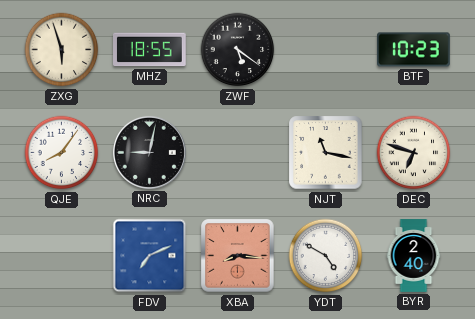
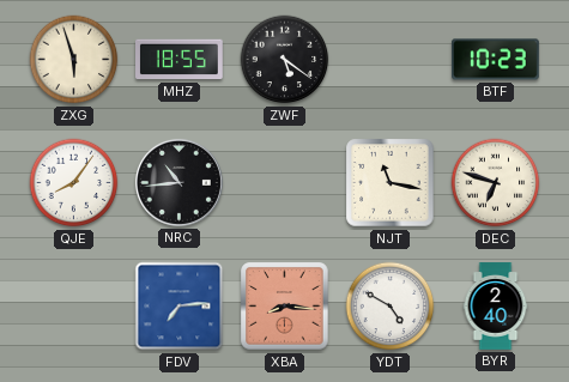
NRC: 9:02 -> 10:44 (178, 182)
FDV: 7:11 -> 7:14 (180, 307)
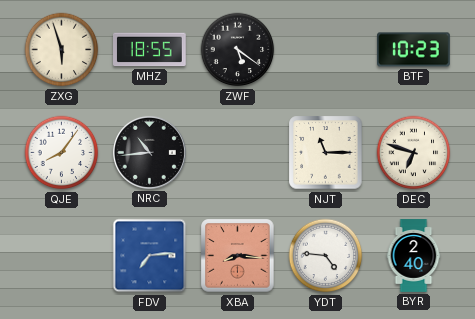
NJT: 11:17 -> 11:15 (326, 153)
YDT: 4:50 -> 4:46 (326, 256)
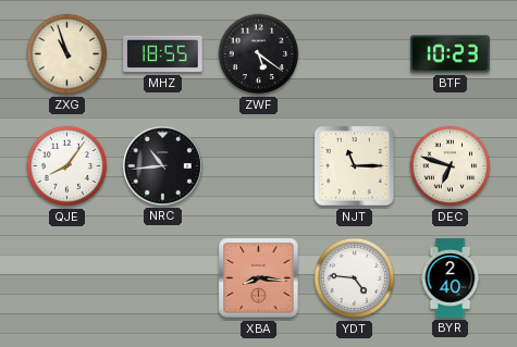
ZXG: 5:57 -> 10:57 (67, 54)
FDV: 7:14 -> none (150, 256)
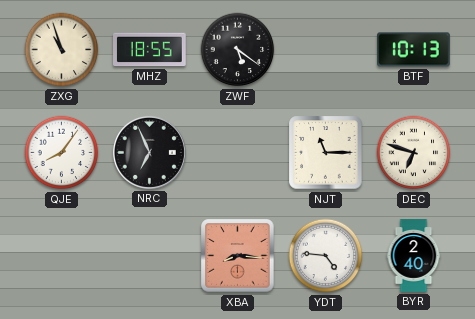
BTF: 10:23 -> 10:13 (414, 50)
NRC: 10:44 -> 6:56 (149, 152)
